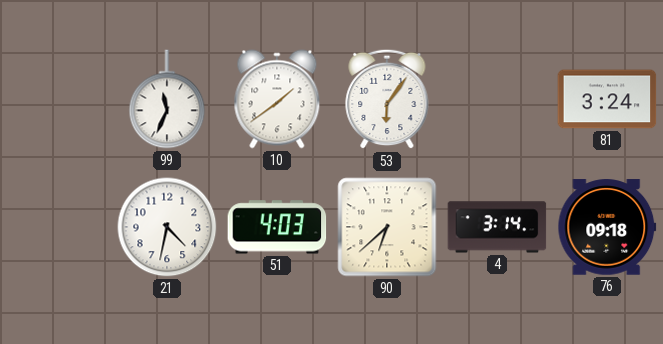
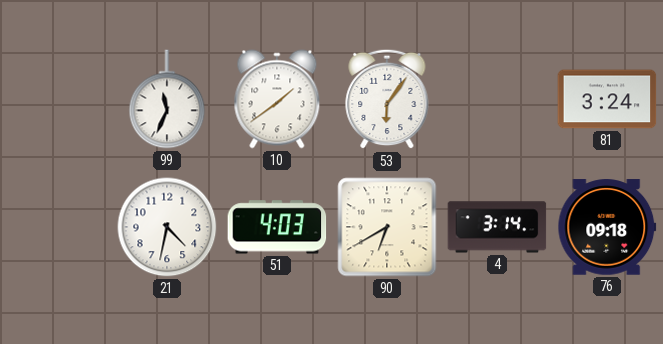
90: 6:38 -> 6:40 (387, 227)
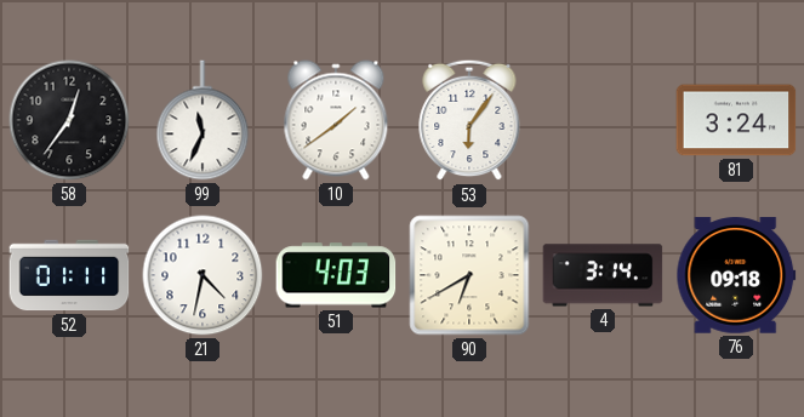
58: none -> 12:36 (69, 120)
52: none -> 01:11 (69, 275)
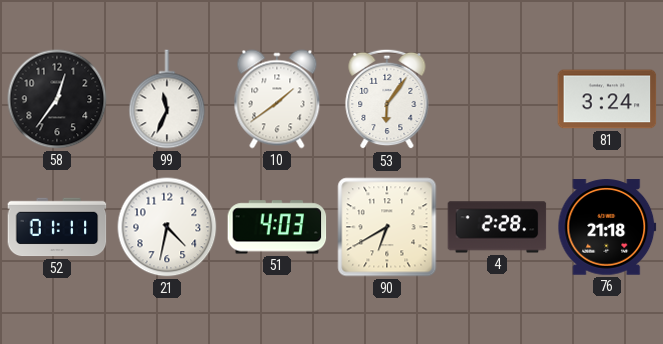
4: 3:14 -> 2:28 (497, 227)
76: 09:18 -> 21:18 (607, 227)
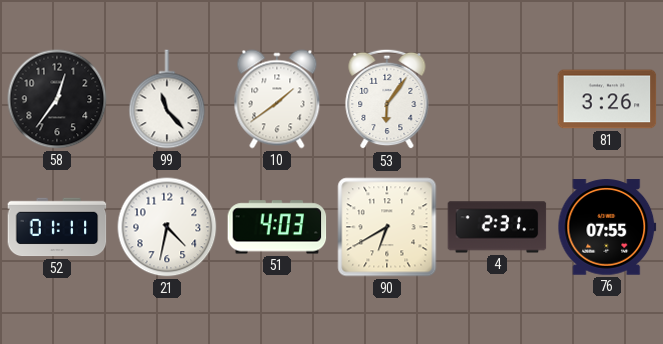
99: 11:34 -> 11:23 (167, 99)
81: 3:24 -> 3:26 (607, 99)
4: 2:28 -> 2:31 (497, 227)
76: 21:18 -> 07:55 (607, 227)
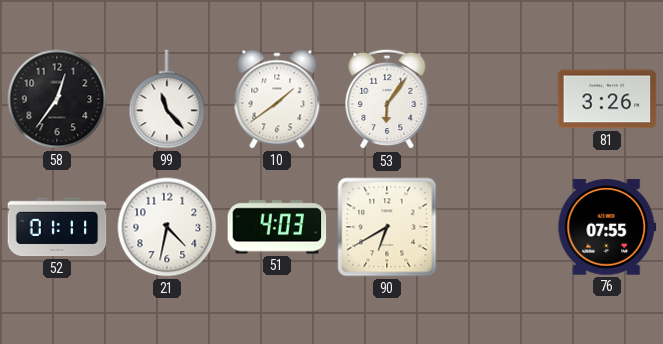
4: 2:31 -> none (497, 227)
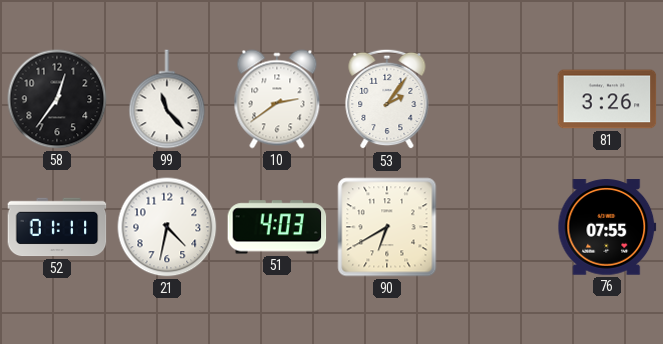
10: 1:39 -> 2:39 (277, 99)
53: 6:06 -> 2:06 (387, 99)
